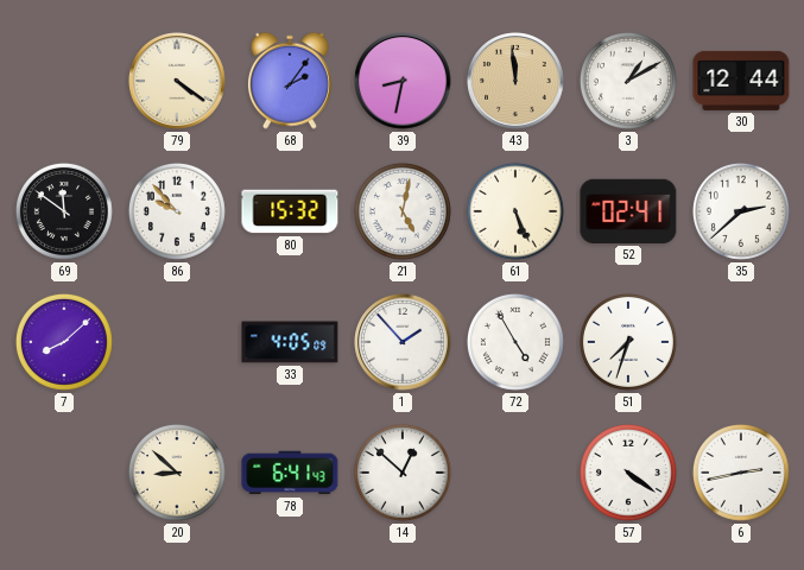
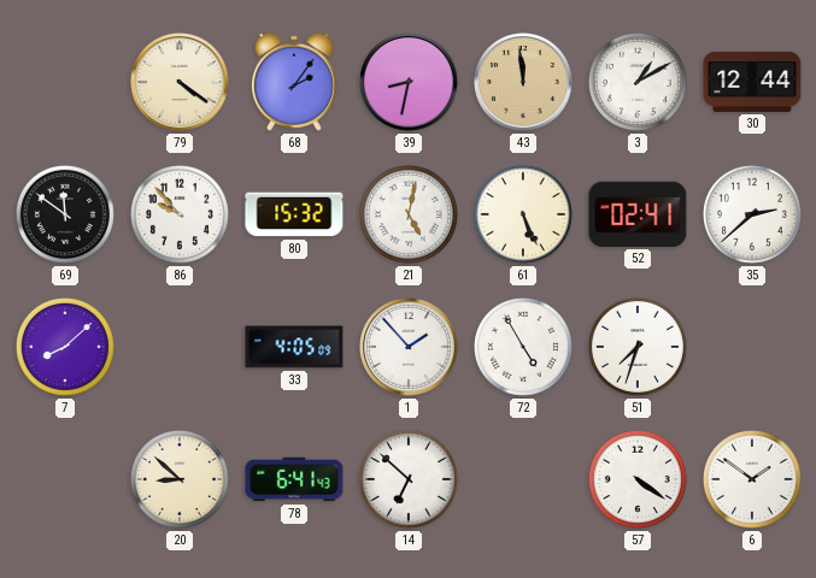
14: 12:52 -> 6:52 (409, 479)
6: 2:43 -> 1:51 (752, 479)
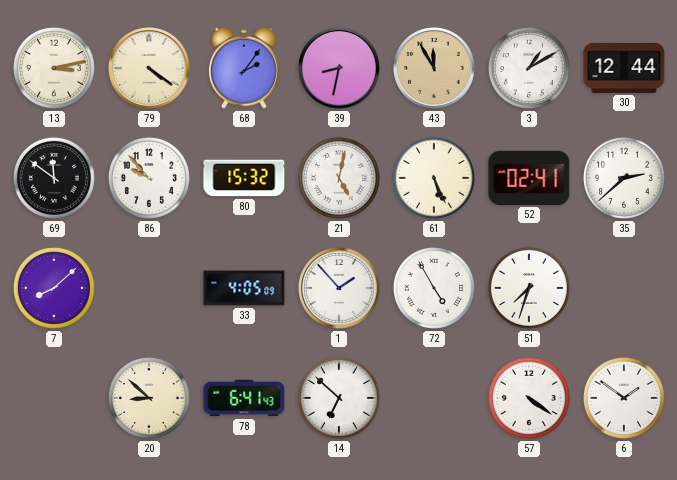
13: none -> 3:13 (54, 68)
43: 11:59 -> 11:55 (434, 68)
